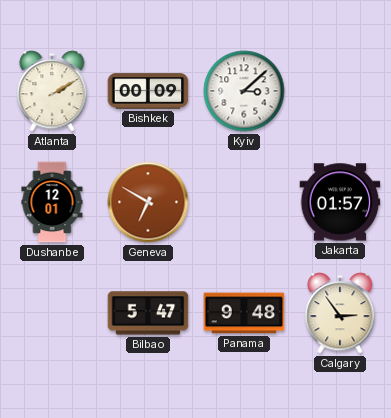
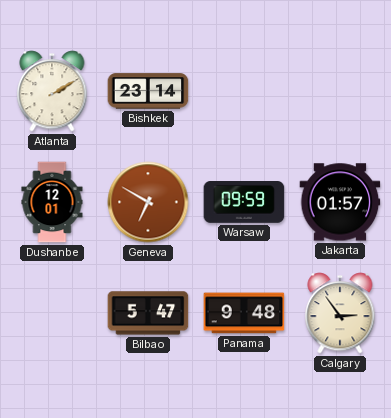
Bishkek: 00:09 -> 23:14 (148, 91)
Kyiv: 3:08 -> none (244, 91)
Warsaw: none -> 09:59 (244, 203)
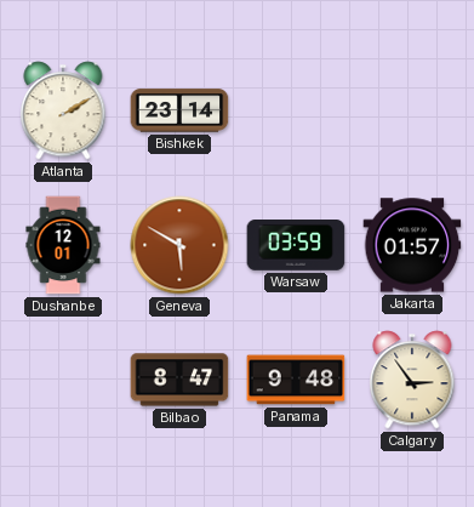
Geneva: 6:50 -> 5:50 (179, 245)
Warsaw: 09:59 -> 03:59 (296, 246)
Bilbao: 5:47 -> 8:47 (179, 380)
